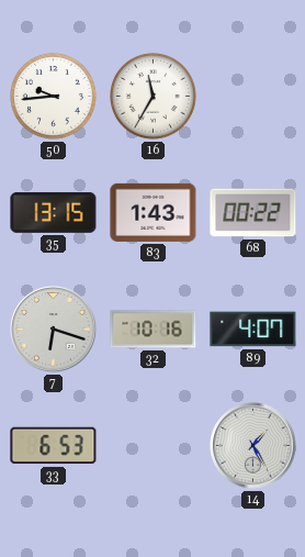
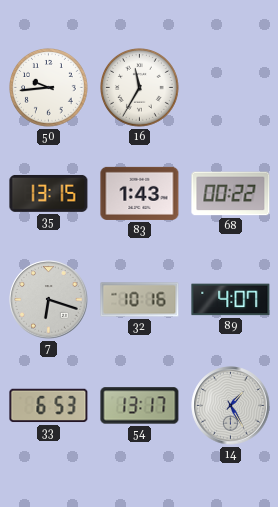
54: none -> 13:17 (140, 406)
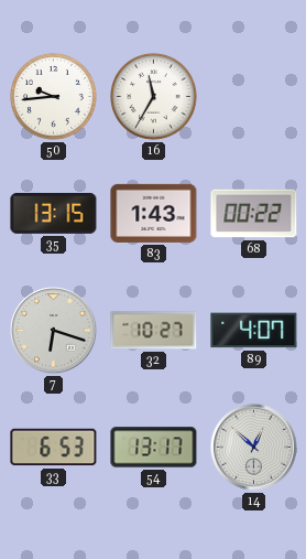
32: 10:16 -> 10:27 (154, 331)
14: 1:25 -> 12:52 (254, 448)
